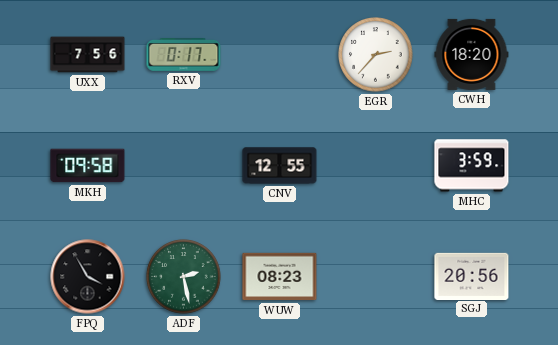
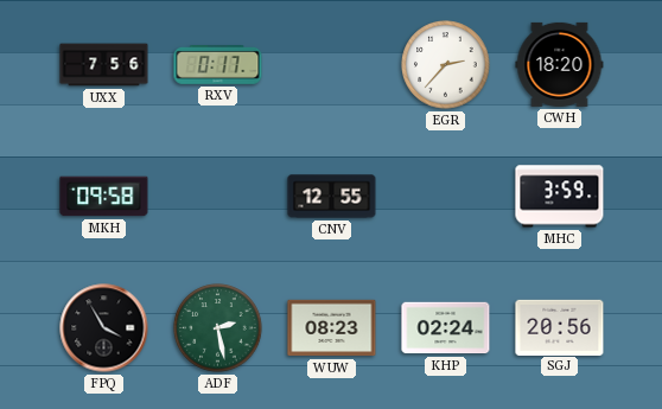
KHP: none -> 02:24 (446, 328)
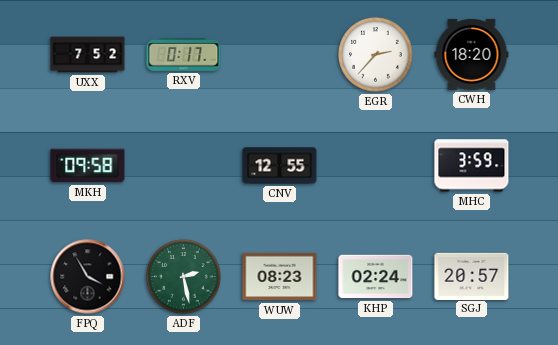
UXX: 7:56 -> 7:52 (88, 55)
SGJ: 20:56 -> 20:57 (472, 276)
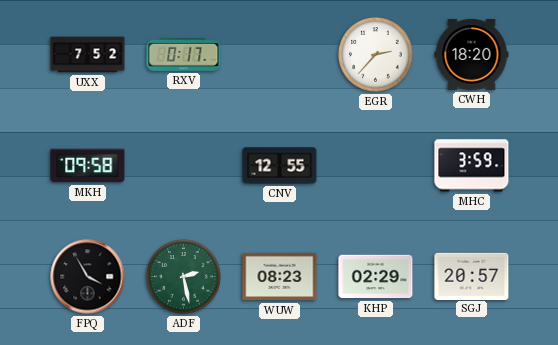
KHP: 02:24 -> 02:29 (376, 277)
